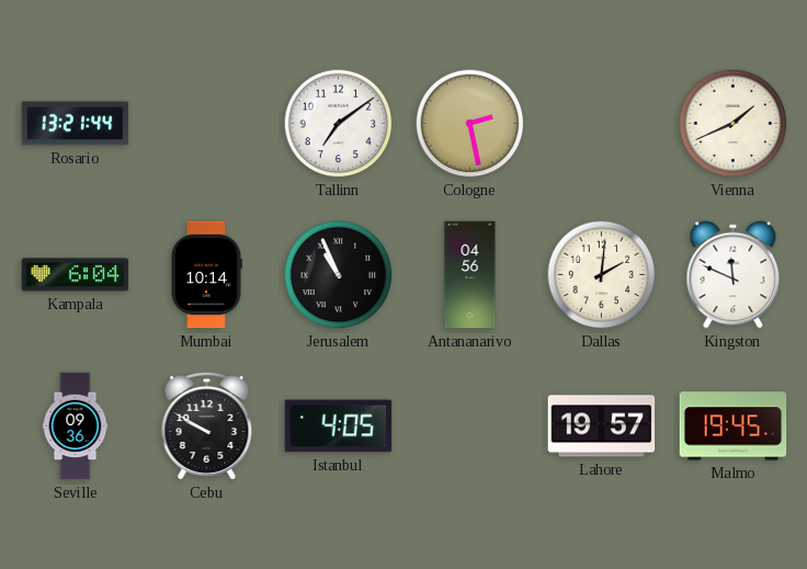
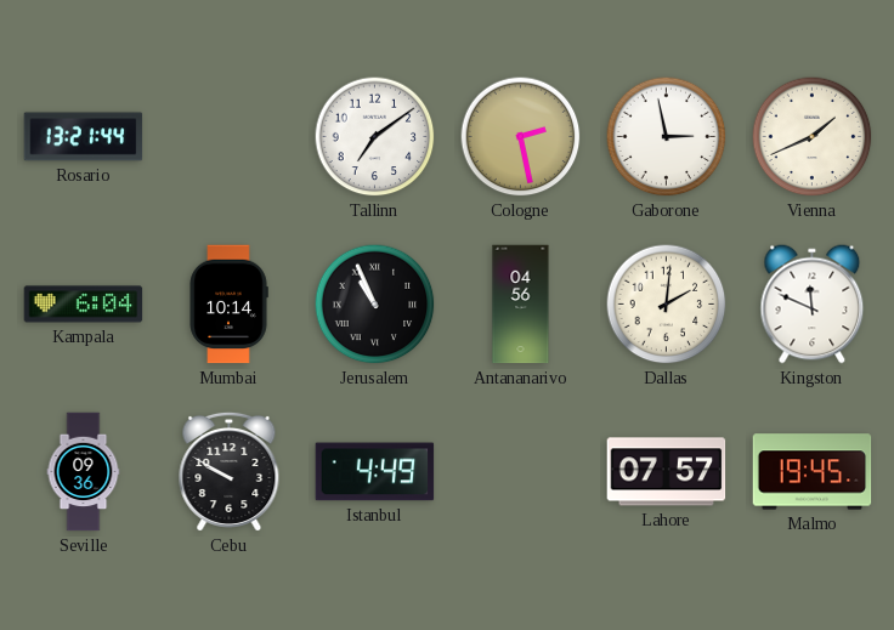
Gaborone: none -> 2:58 (667, 137)
Istanbul: 4:05 -> 4:49 (375, 472)
Lahore: 19:57 -> 07:57 (667, 472)
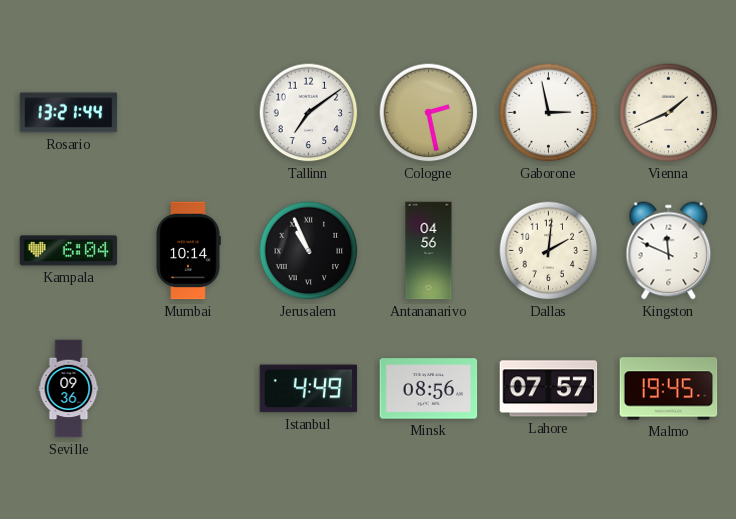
Cebu: 9:50 -> none (230, 471)
Minsk: none -> 08:56 (429, 389)
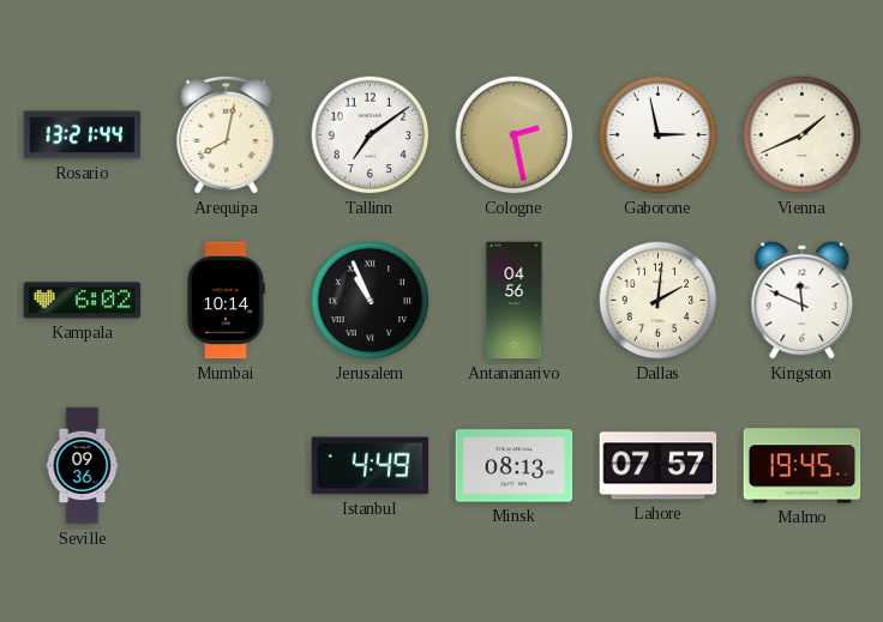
Arequipa: none -> 8:02 (227, 134)
Kampala: 6:04 -> 6:02 (83, 301)
Minsk: 08:56 -> 08:13 (515, 466)
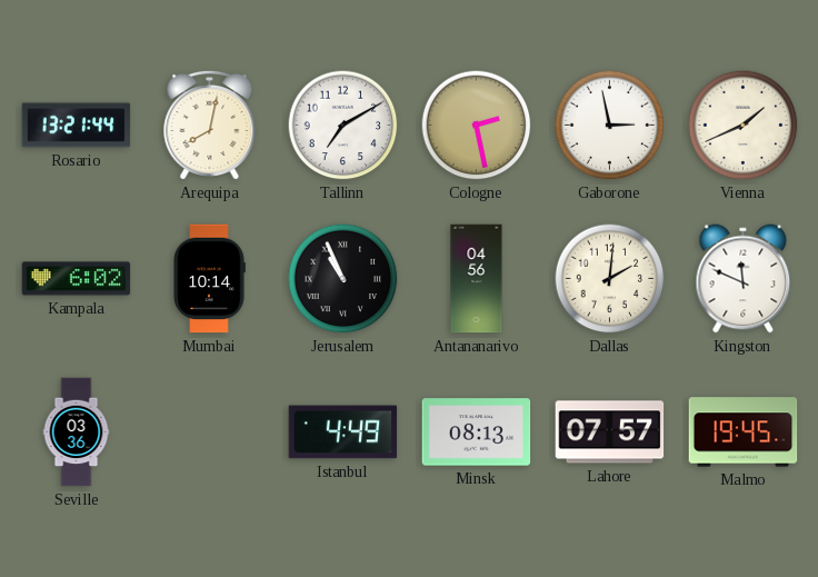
Tallinn: 7:09 -> 7:10 (343, 126)
Seville: 09:36 -> 03:36 (77, 432)
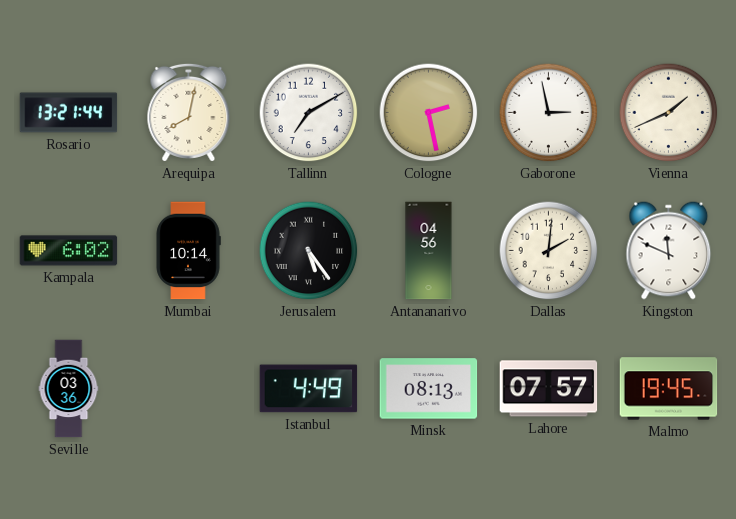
Jerusalem: 10:56 -> 5:24 (309, 251)
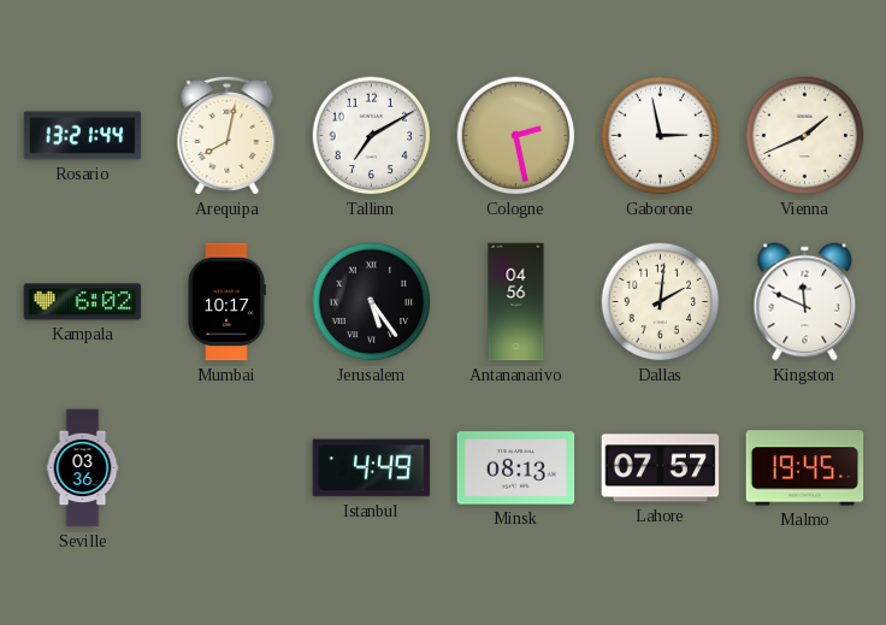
Mumbai: 10:14 -> 10:17 (226, 302)
